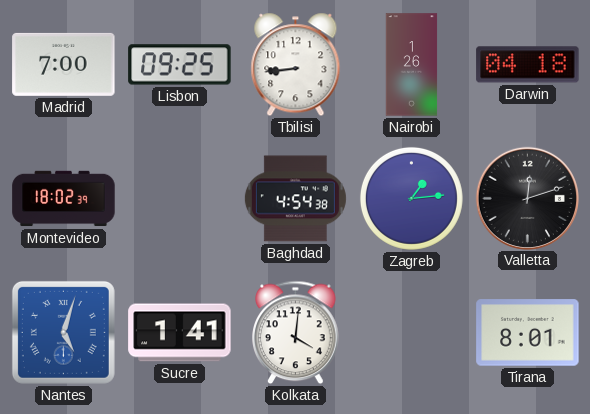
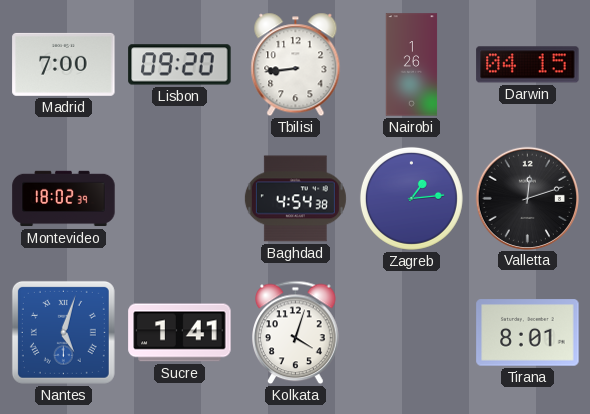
Lisbon: 09:25 -> 09:20 (180, 65)
Darwin: 04:18 -> 04:15 (528, 65)
Kolkata: 4:01 -> 4:03 (296, 333)
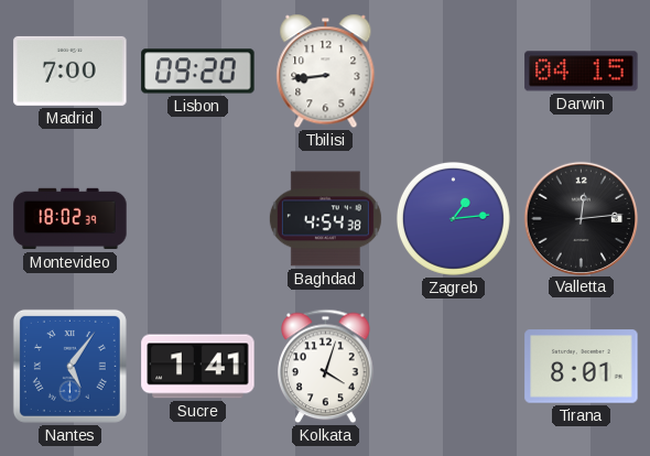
Nairobi: 1:26 -> none (412, 65)
Valletta: 12:12 -> 12:14 (581, 218)
Nantes: 5:03 -> 5:06 (69, 366)
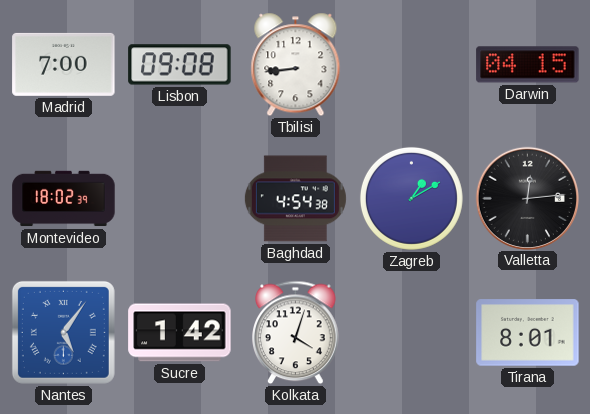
Lisbon: 09:20 -> 09:08 (180, 65)
Zagreb: 1:14 -> 1:10 (411, 198)
Sucre: 1:41 -> 1:42 (180, 333)
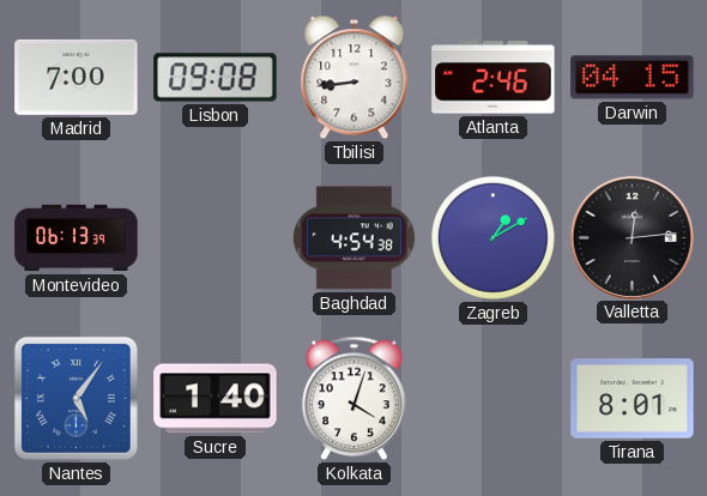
Atlanta: none -> 2:46 (494, 78)
Montevideo: 18:02 -> 06:13 (77, 238)
Sucre: 1:42 -> 1:40 (216, 399)
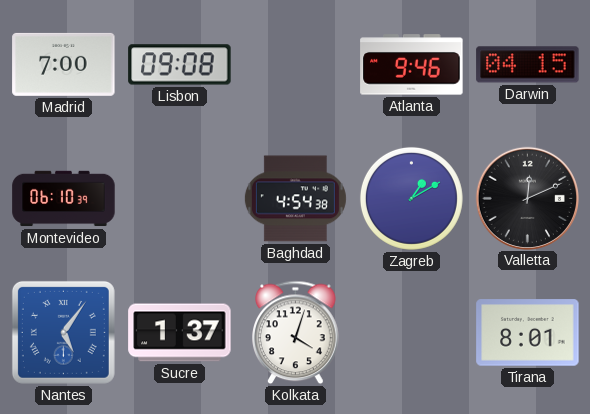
Tbilisi: 8:44 -> none (355, 78)
Atlanta: 2:46 -> 9:46 (412, 65)
Montevideo: 06:13 -> 06:10 (64, 199)
Valletta: 12:14 -> 12:11 (527, 198)
Sucre: 1:40 -> 1:37 (180, 333)
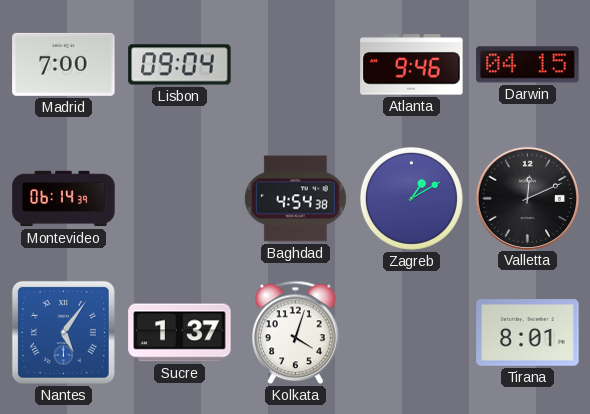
Lisbon: 09:08 -> 09:04 (180, 65)
Montevideo: 06:10 -> 06:14 (64, 199)
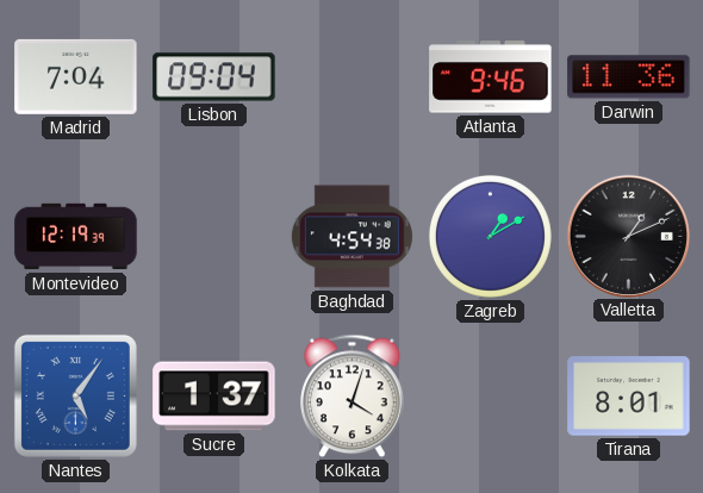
Madrid: 7:00 -> 7:04 (76, 76)
Darwin: 04:15 -> 11:36 (629, 77)
Montevideo: 06:14 -> 12:19 (76, 237)
Valletta: 12:11 -> 1:11 (628, 236)
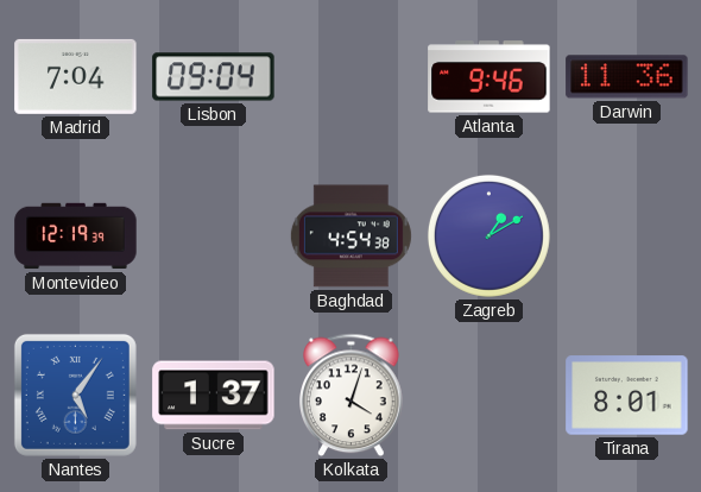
Valletta: 1:11 -> none (628, 236)
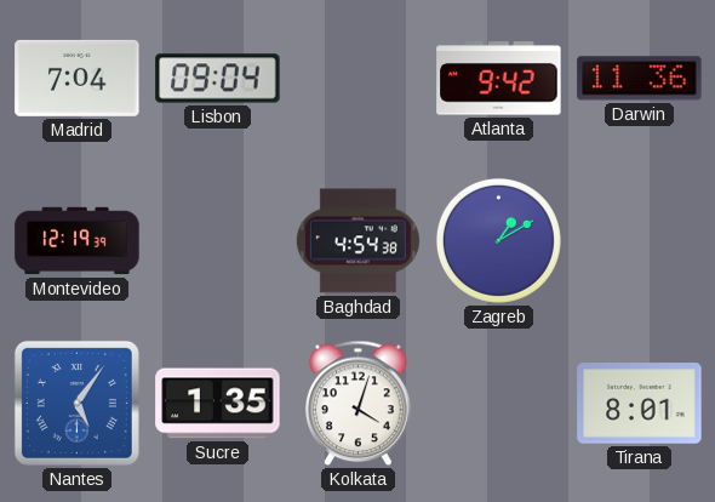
Atlanta: 9:46 -> 9:42 (499, 79)
Sucre: 1:37 -> 1:35 (218, 404)
